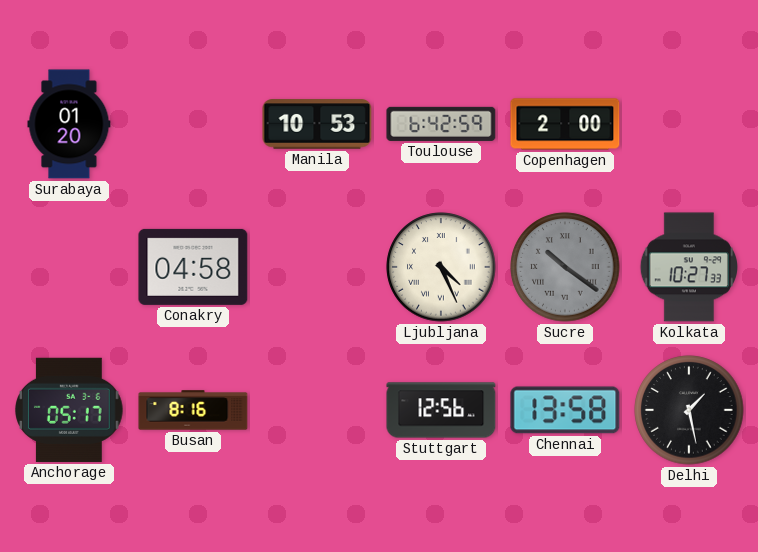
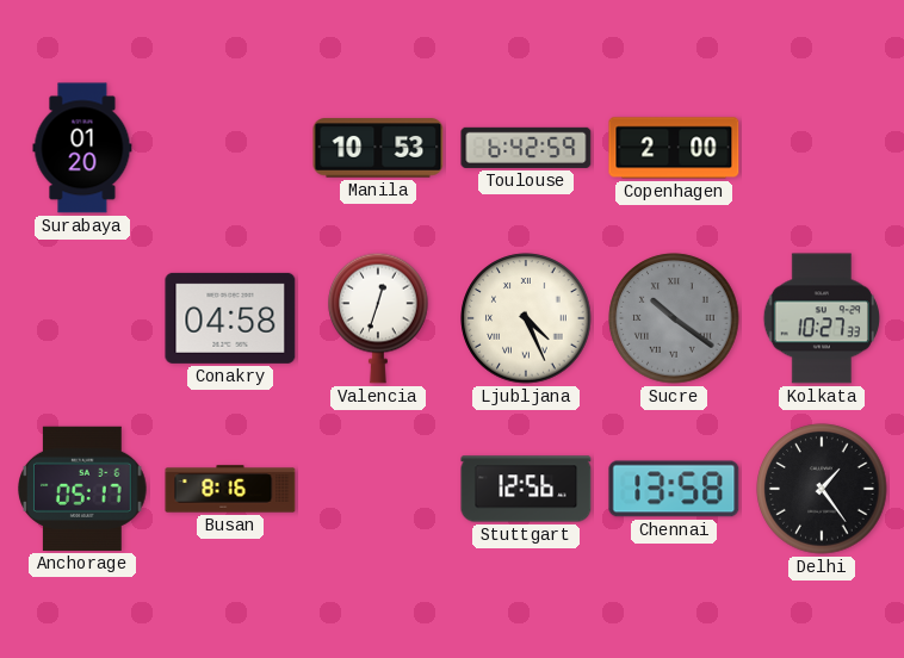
Valencia: none -> 12:33 (378, 318)
Delhi: 1:28 -> 1:24 (822, 489)
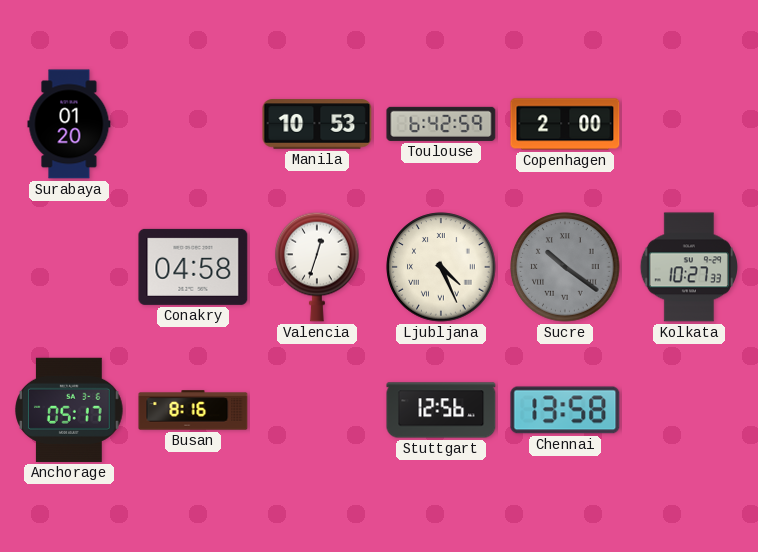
Delhi: 1:24 -> none (822, 489)
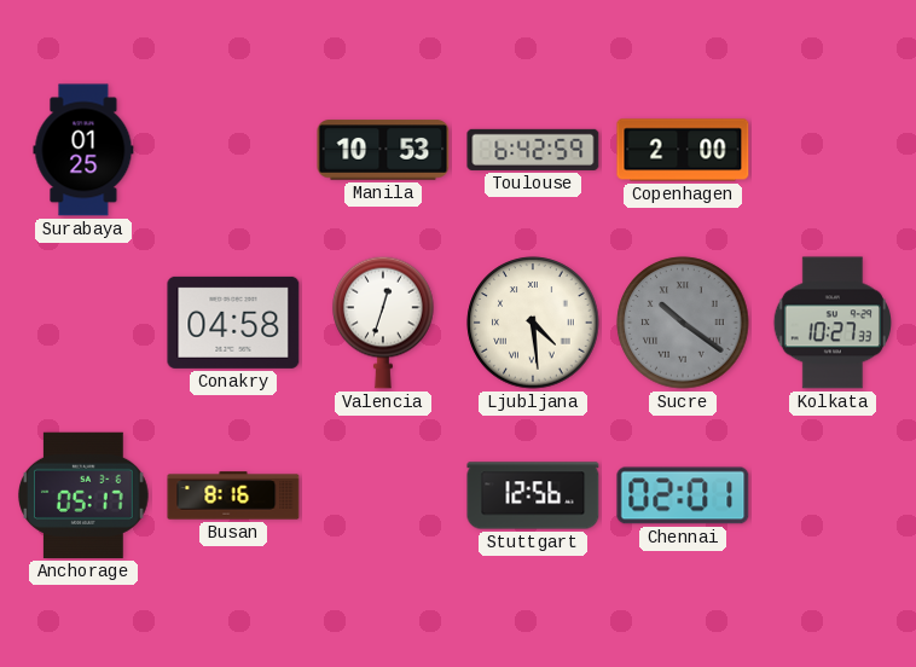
Surabaya: 01:20 -> 01:25 (83, 150)
Ljubljana: 4:26 -> 4:29 (533, 323)
Chennai: 13:58 -> 02:01 (683, 495)
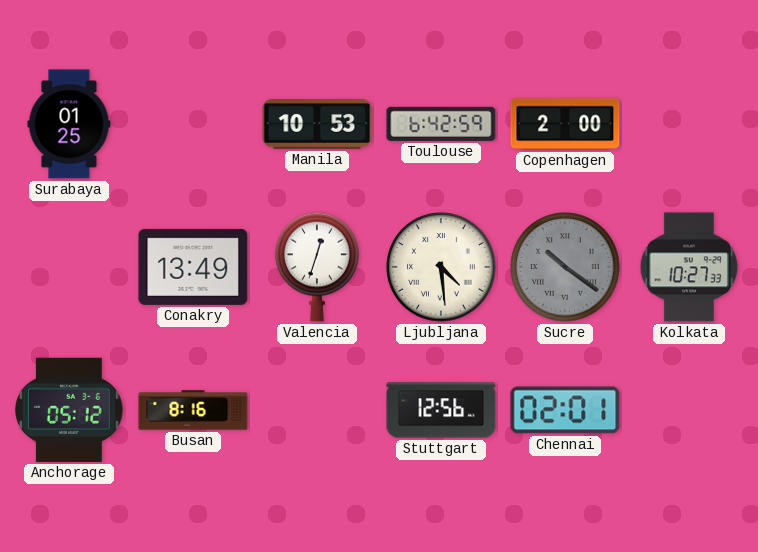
Conakry: 04:58 -> 13:49 (193, 267)
Anchorage: 05:17 -> 05:12 (70, 410)
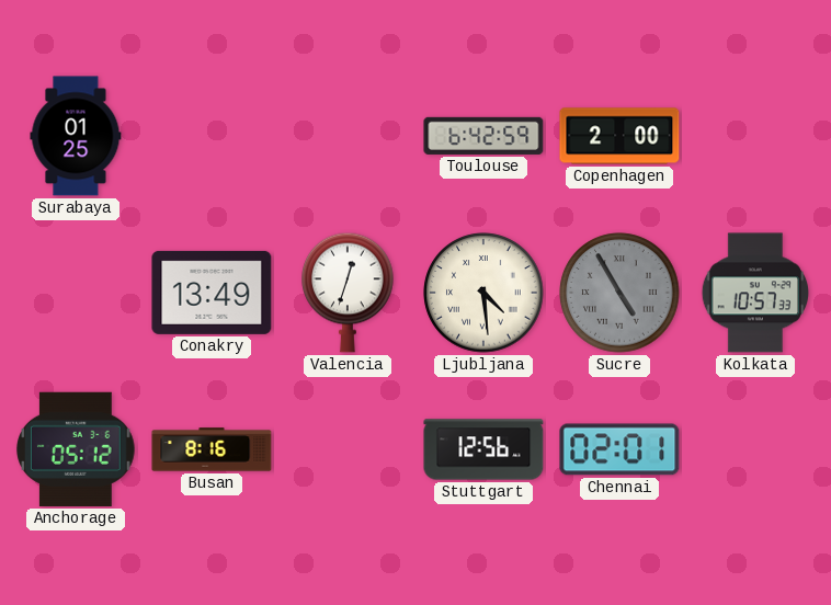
Manila: 10:53 -> none (317, 124)
Sucre: 10:21 -> 4:55 (619, 293)
Kolkata: 10:27 -> 10:57 (754, 293)
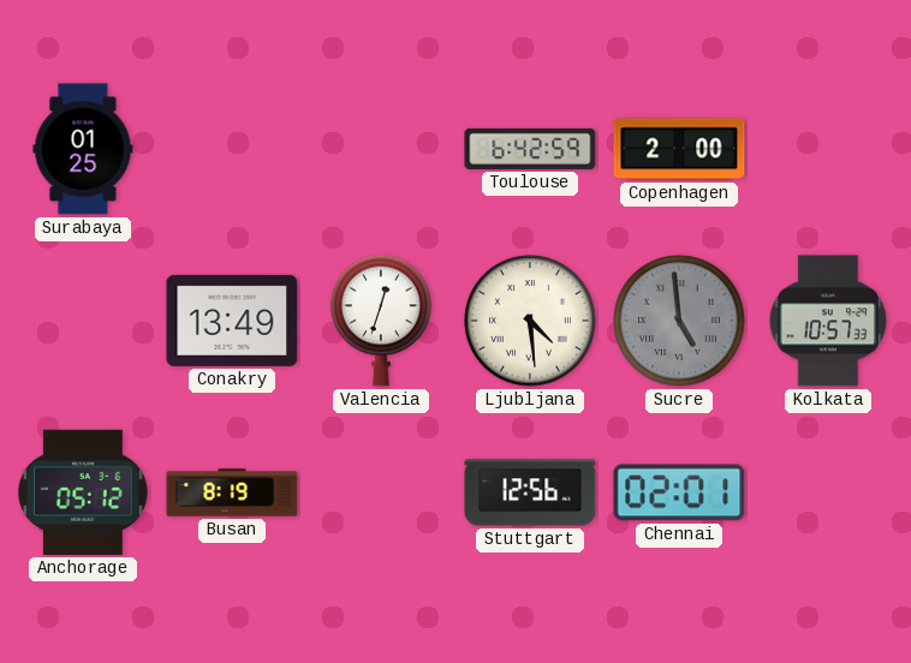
Sucre: 4:55 -> 4:59 (679, 321)
Busan: 8:16 -> 8:19 (232, 492)
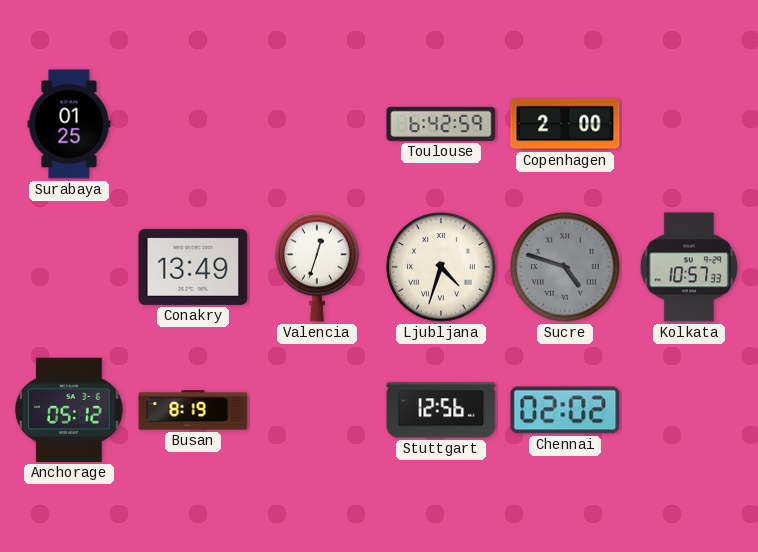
Ljubljana: 4:29 -> 4:33 (441, 267)
Sucre: 4:59 -> 4:48 (565, 267)
Chennai: 02:01 -> 02:02 (565, 410)
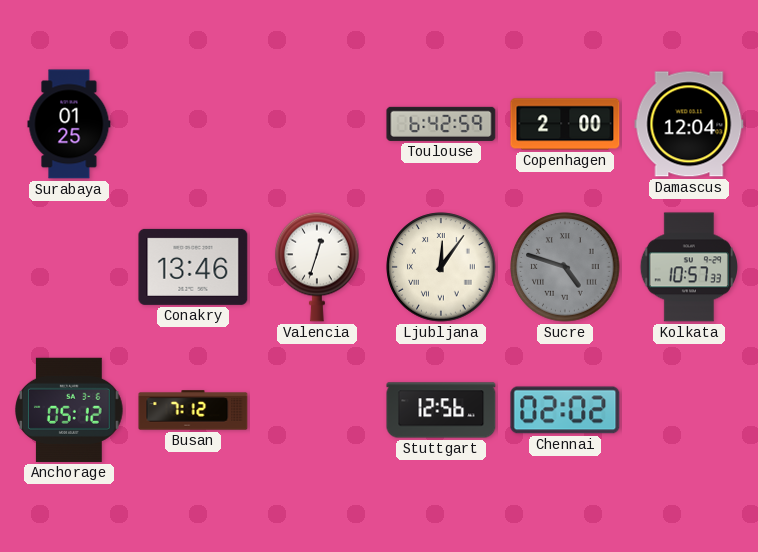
Damascus: none -> 12:04 (689, 124)
Conakry: 13:49 -> 13:46 (193, 267)
Ljubljana: 4:33 -> 12:06 (441, 267)
Busan: 8:19 -> 7:12 (193, 410)
